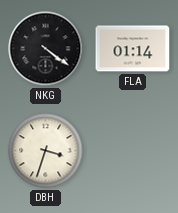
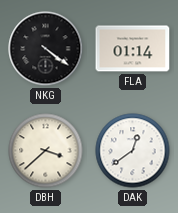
DBH: 3:33 -> 3:38 (46, 151)
DAK: none -> 12:39 (133, 151)
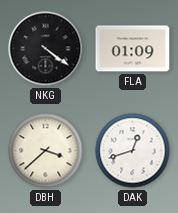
FLA: 01:14 -> 01:09 (133, 49)
DAK: 12:39 -> 12:42 (133, 151)
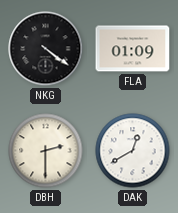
DBH: 3:38 -> 2:30 (46, 151)
DAK: 12:42 -> 12:40 (133, 151)
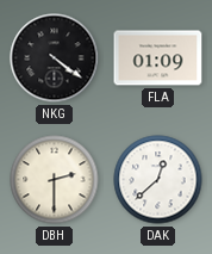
DAK: 12:40 -> 12:38 (158, 180)
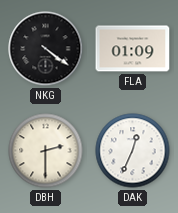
DAK: 12:38 -> 12:34 (133, 151)
